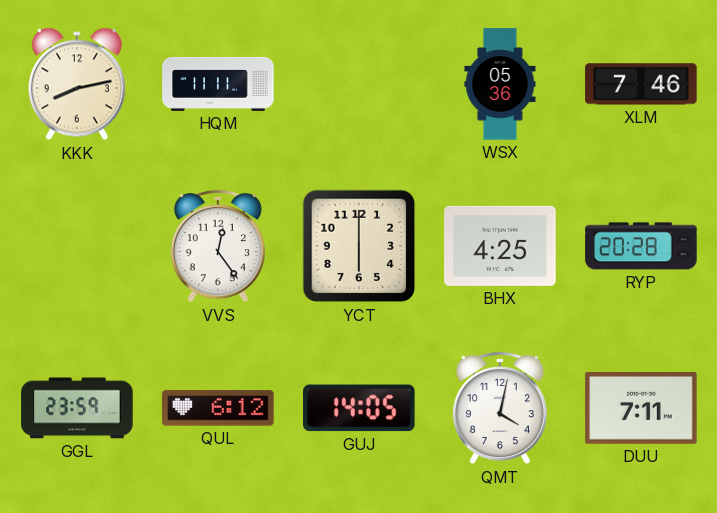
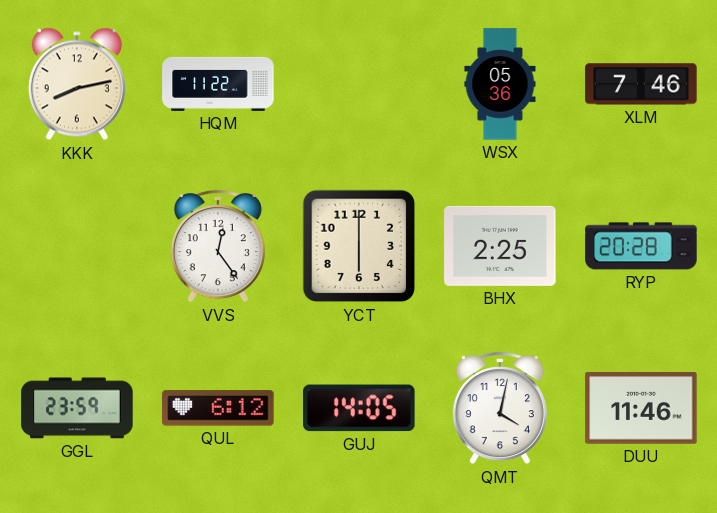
HQM: 11:11 -> 11:22 (218, 84)
BHX: 4:25 -> 2:25 (500, 246)
DUU: 7:11 -> 11:46 (641, 409)
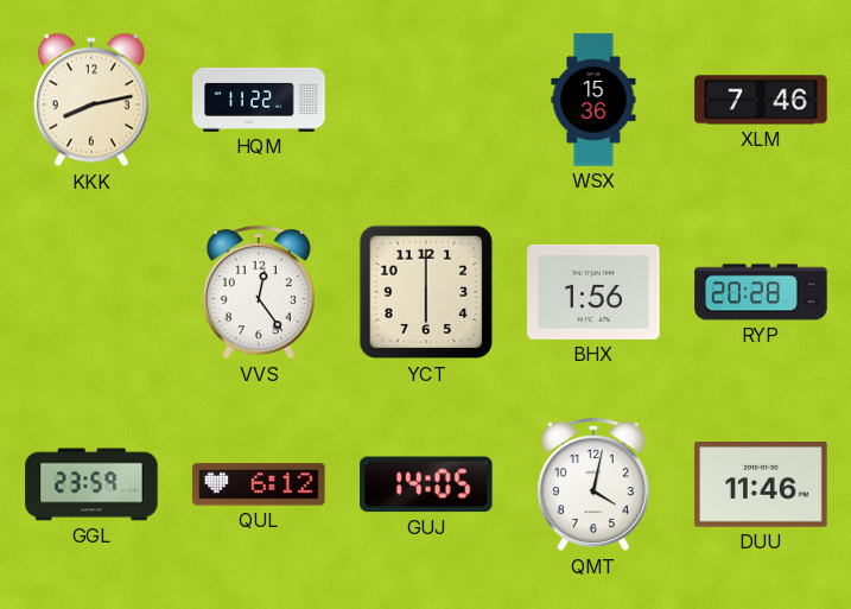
WSX: 05:36 -> 15:36 (593, 100)
BHX: 2:25 -> 1:56 (593, 292)
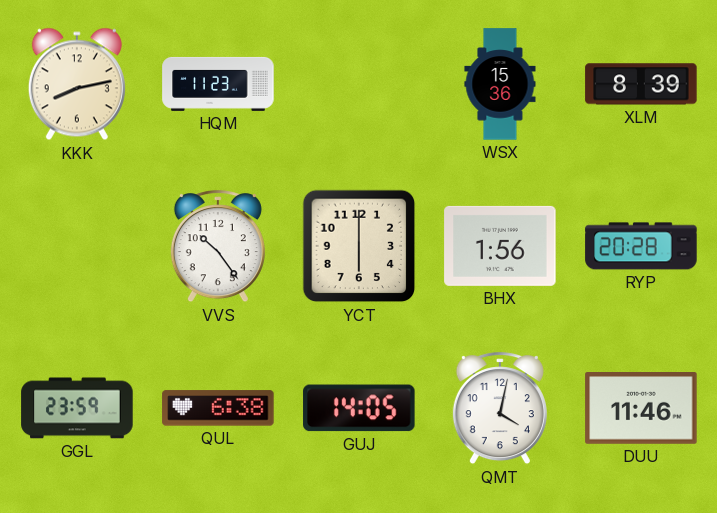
HQM: 11:22 -> 11:23 (218, 84)
XLM: 7:46 -> 8:39 (641, 84)
VVS: 12:24 -> 10:24 (218, 247)
QUL: 6:12 -> 6:38 (218, 408)
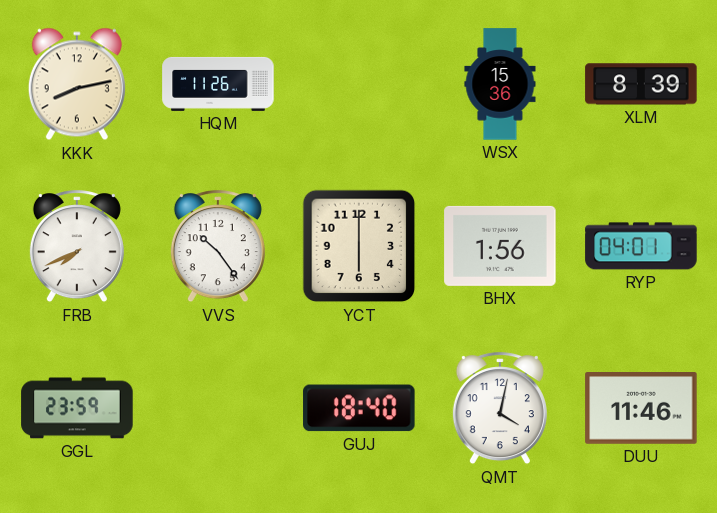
HQM: 11:23 -> 11:26 (218, 84)
FRB: none -> 7:41 (77, 247)
RYP: 20:28 -> 04:01 (641, 246)
QUL: 6:38 -> none (218, 408)
GUJ: 14:05 -> 18:40 (359, 408)
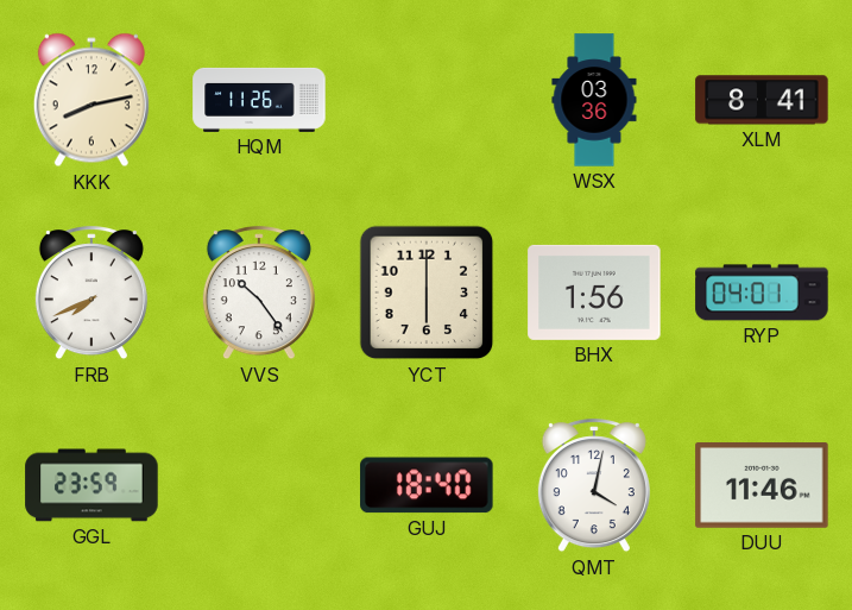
WSX: 15:36 -> 03:36 (594, 100)
XLM: 8:39 -> 8:41 (762, 100)
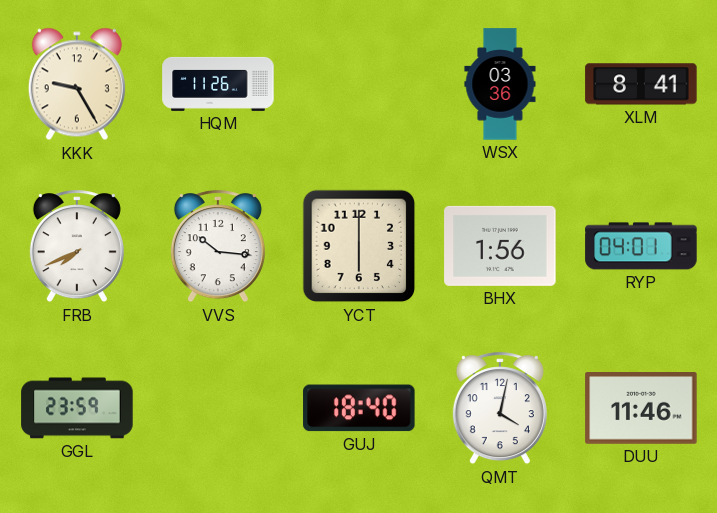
KKK: 8:13 -> 9:25 (77, 84)
VVS: 10:24 -> 10:16 (218, 247)
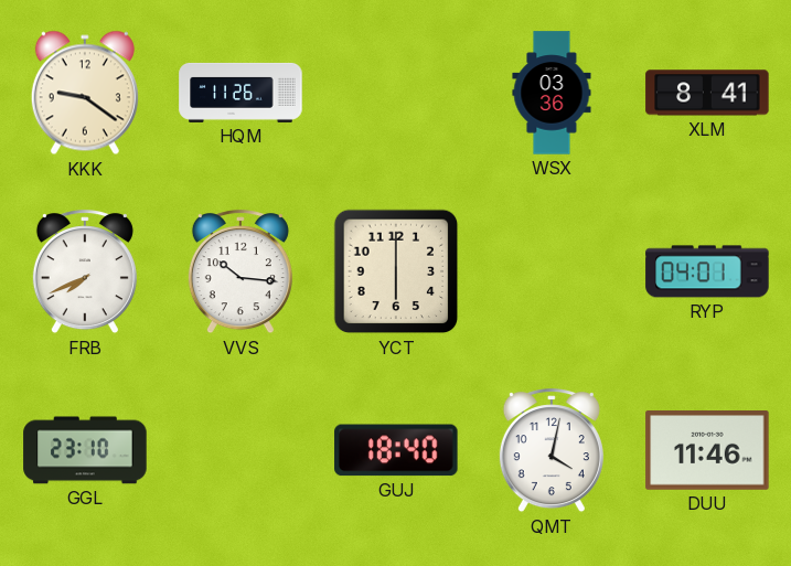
KKK: 9:25 -> 9:21 (85, 93)
BHX: 1:56 -> none (500, 246)
GGL: 23:59 -> 23:10 (85, 450)
